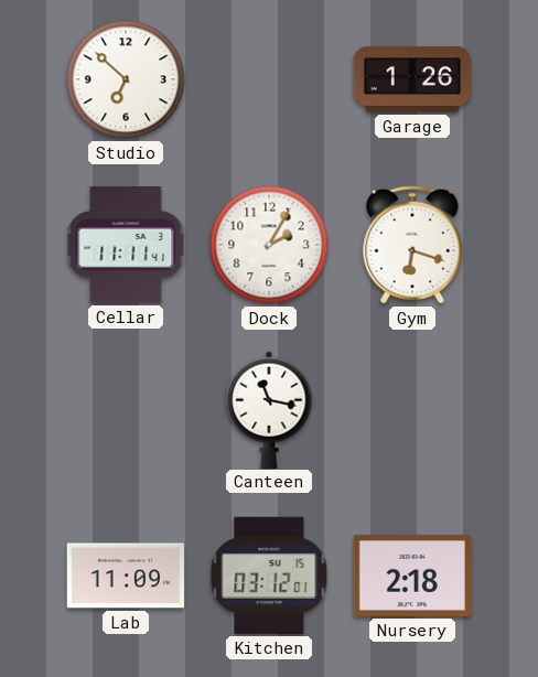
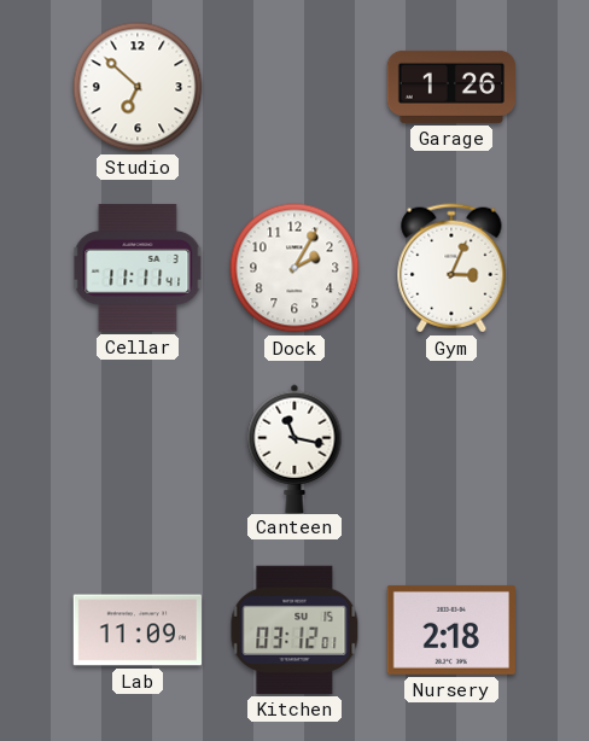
Gym: 6:18 -> 3:04 (451, 268)
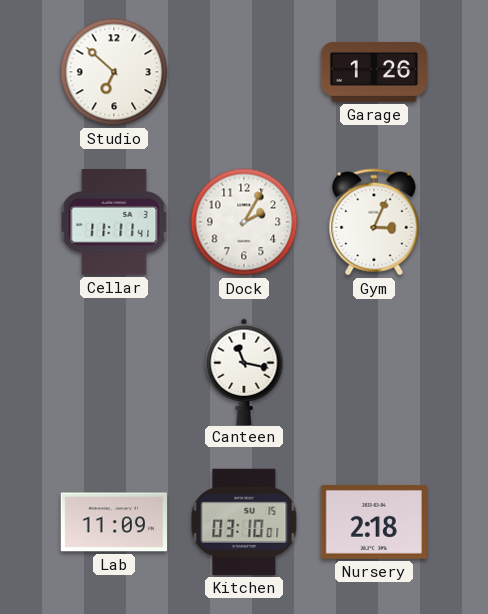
Kitchen: 03:12 -> 03:10 (244, 522)
